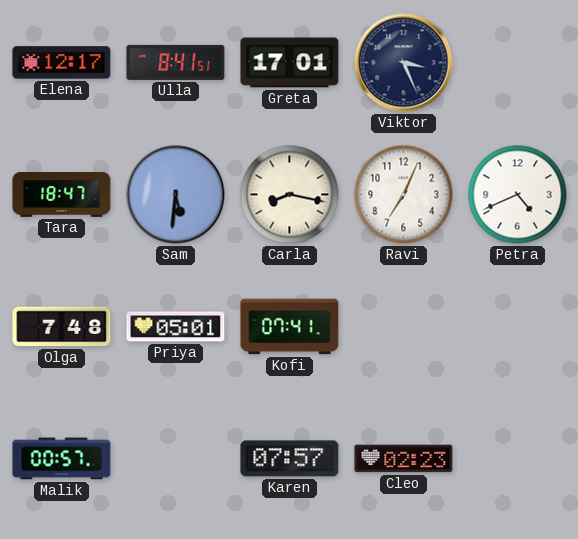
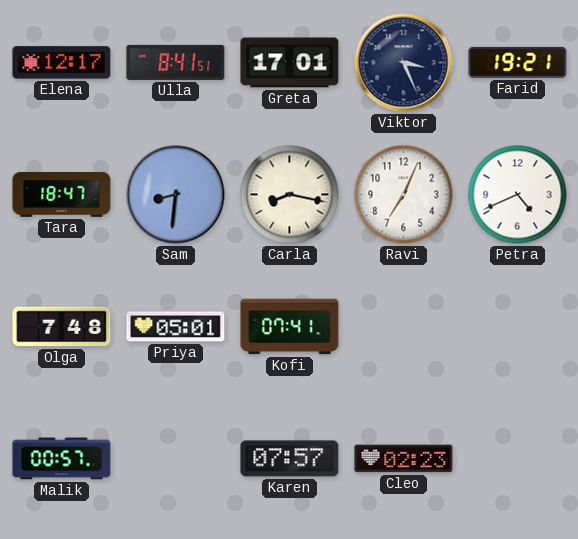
Farid: none -> 19:21 (518, 62)
Sam: 5:31 -> 8:31 (176, 195)
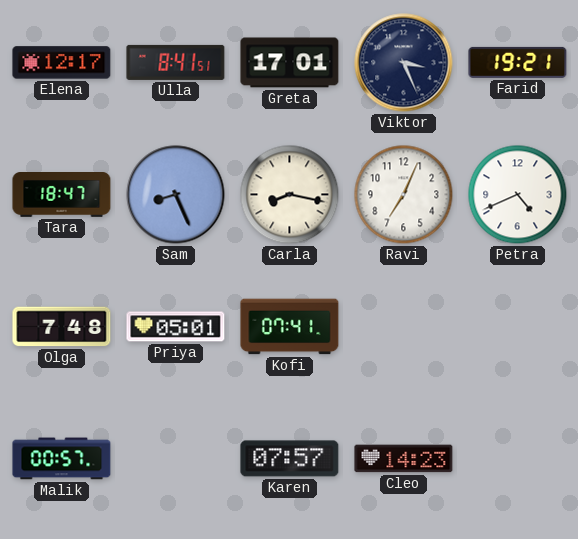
Sam: 8:31 -> 8:26 (176, 195)
Cleo: 02:23 -> 14:23 (404, 459)
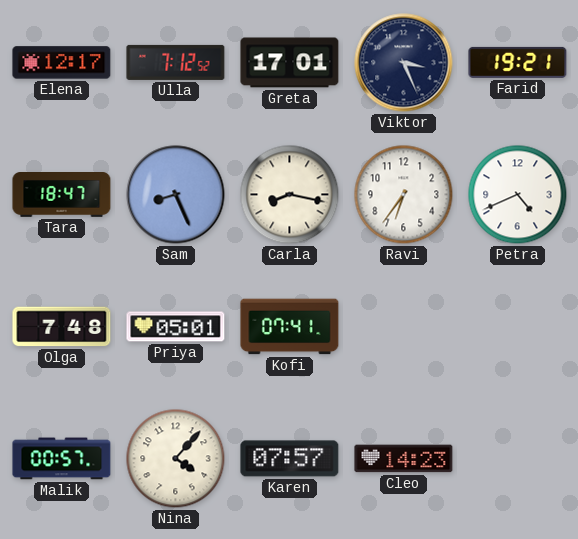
Ulla: 8:41 -> 7:12 (176, 62)
Ravi: 7:04 -> 6:36 (404, 195)
Nina: none -> 4:07 (176, 459)
